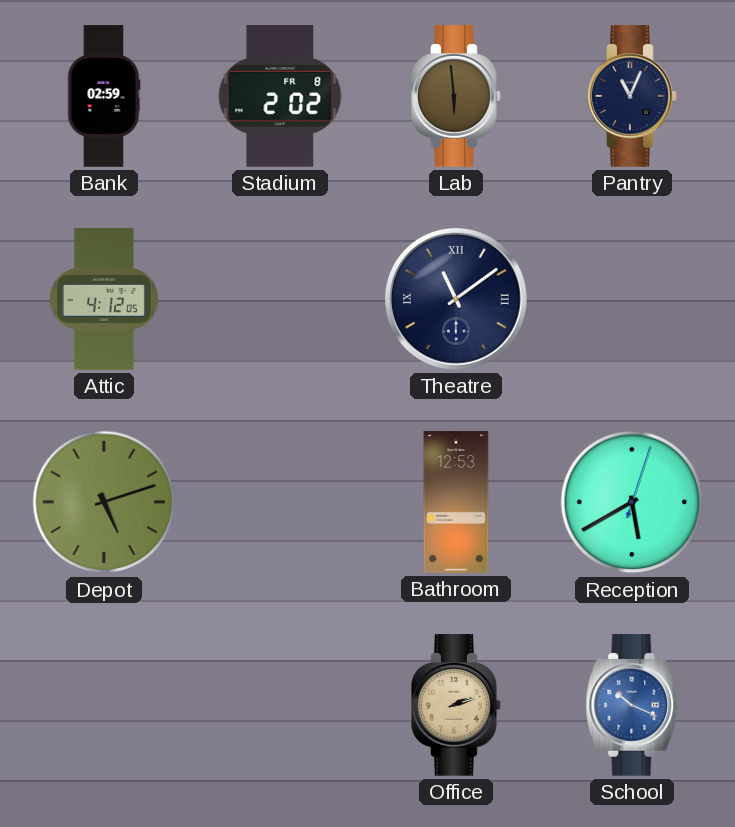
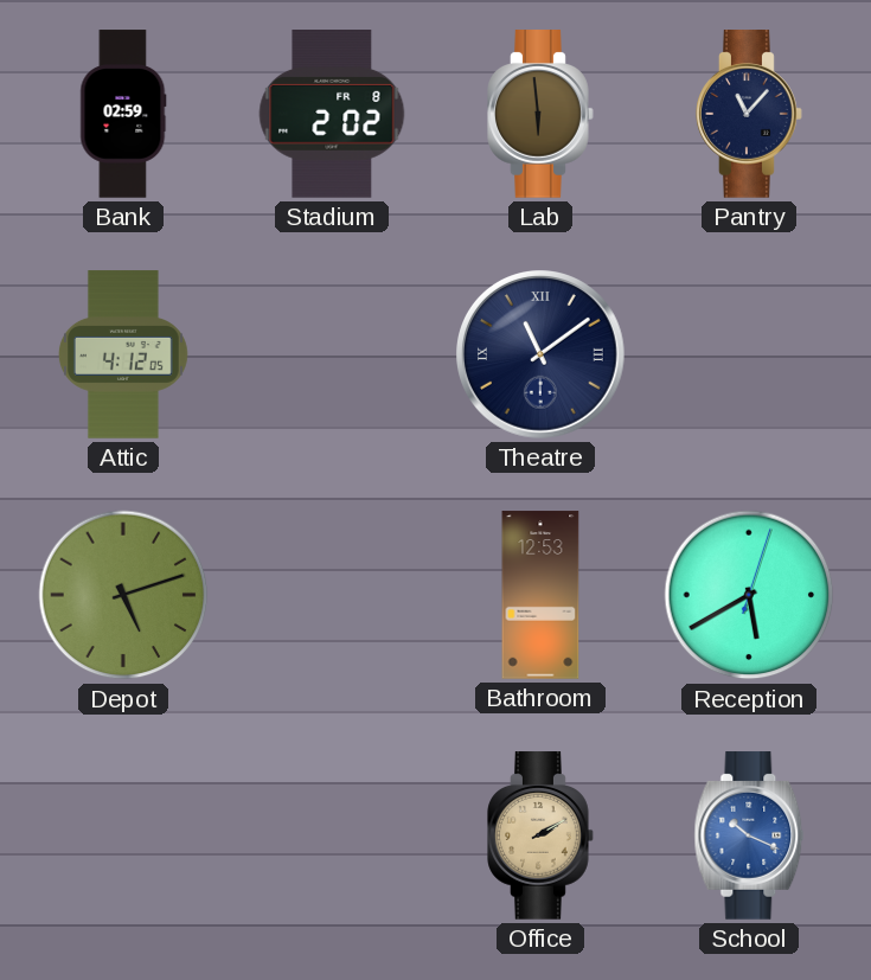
Pantry: 11:04 -> 11:07 (749, 114)
Office: 2:12 -> 2:10 (540, 835)
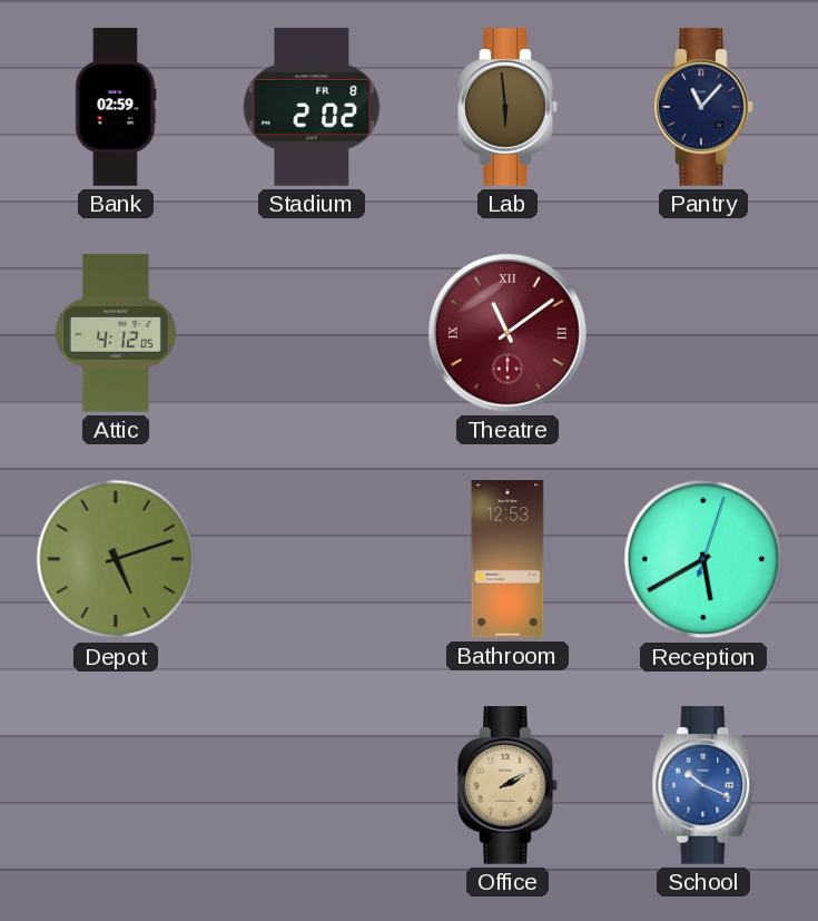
Theatre dial: navy -> burgundy (509, 334)
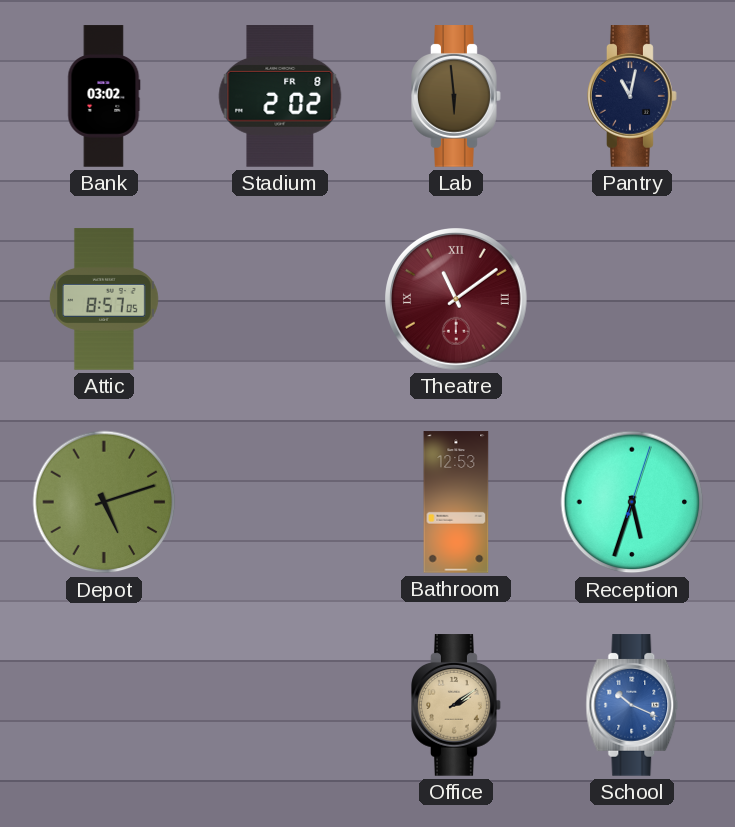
Bank: 02:59 -> 03:02 (104, 96)
Pantry: 11:07 -> 11:02 (632, 96)
Attic: 4:12 -> 8:57 (104, 299)
Reception: 5:40 -> 5:33 (632, 502)
Office: 2:10 -> 2:09 (456, 705)
